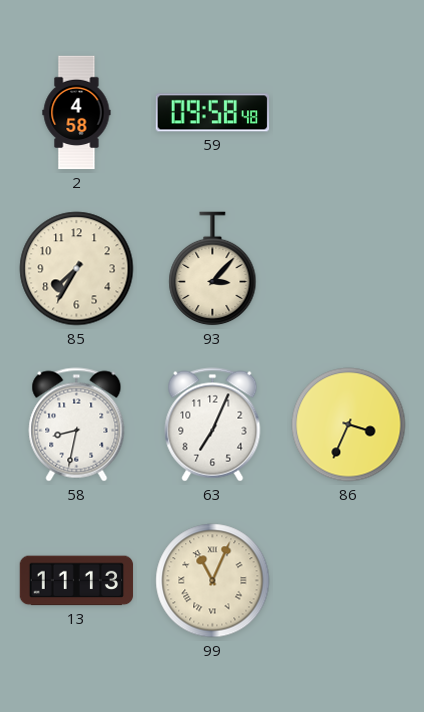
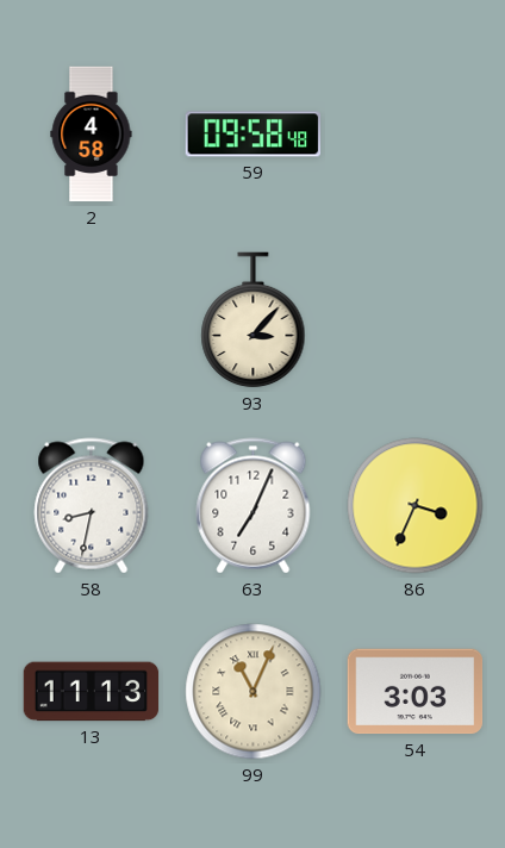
85: 7:35 -> none (77, 269)
54: none -> 3:03 (416, 692)
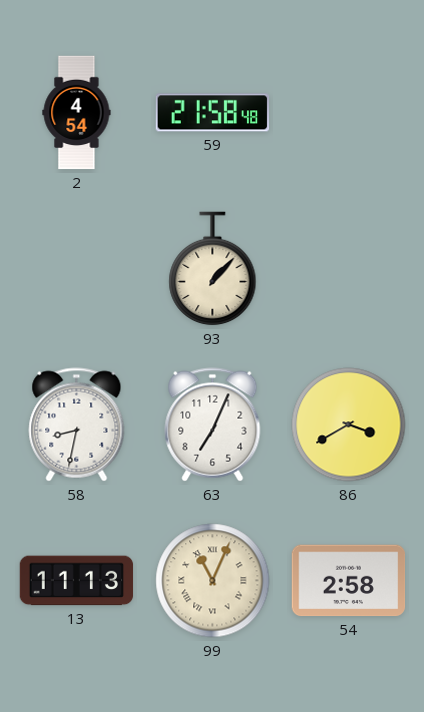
2: 4:58 -> 4:54 (77, 113)
59: 09:58 -> 21:58 (213, 113)
93: 3:07 -> 1:07 (213, 269)
86: 3:34 -> 3:40 (349, 425)
54: 3:03 -> 2:58 (349, 581)
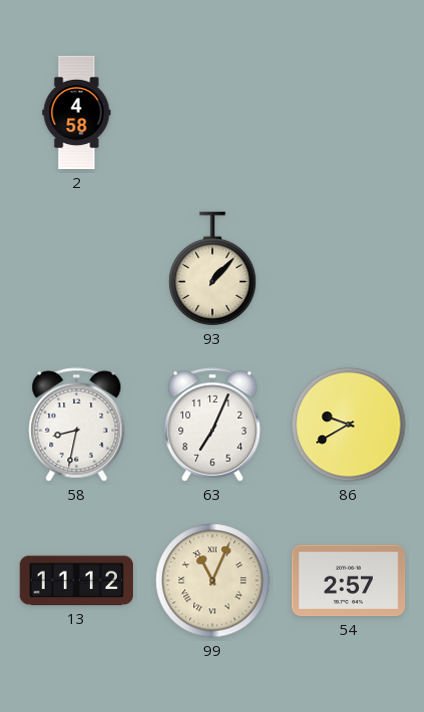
2: 4:54 -> 4:58 (77, 113)
59: 21:58 -> none (213, 113)
86: 3:40 -> 9:40 (349, 425)
13: 11:13 -> 11:12 (77, 581)
54: 2:58 -> 2:57 (349, 581)
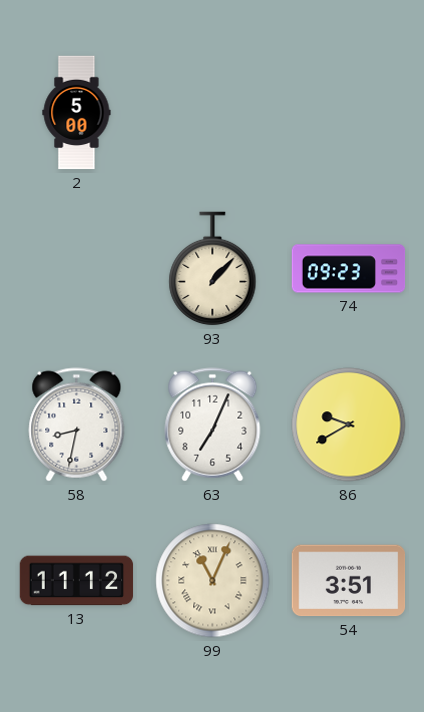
2: 4:58 -> 5:00 (77, 113)
74: none -> 09:23 (349, 269)
54: 2:57 -> 3:51 (349, 581)
